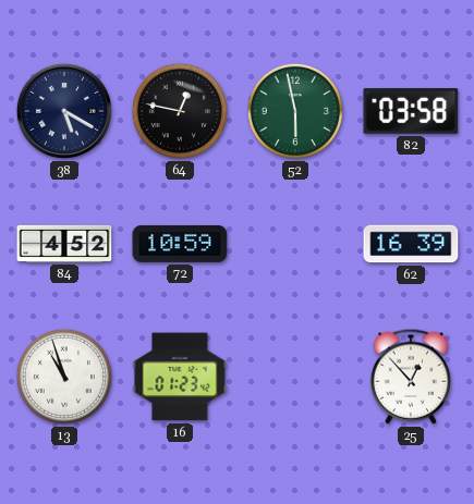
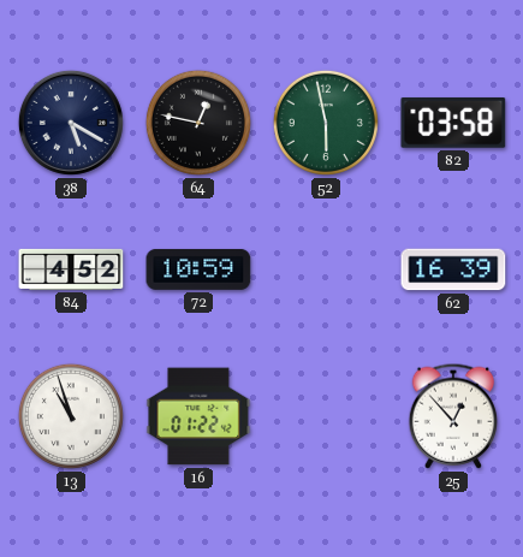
16: 01:23 -> 01:22 (198, 416)
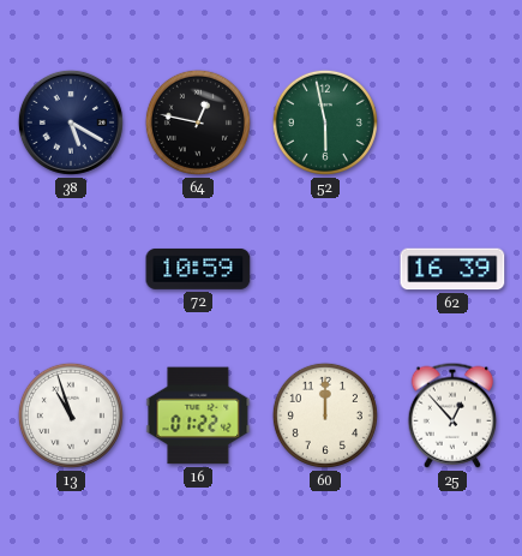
82: 03:58 -> none (453, 123)
84: 4:52 -> none (71, 269)
60: none -> 12:00 (325, 415)
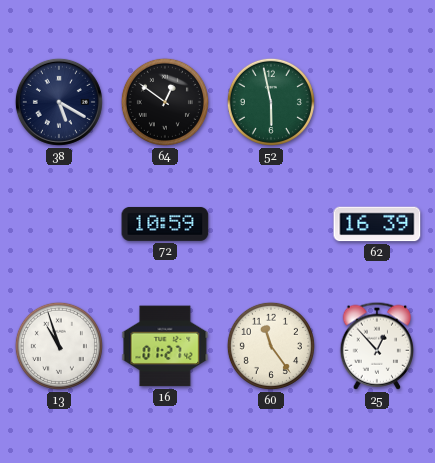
64: 12:47 -> 12:51 (165, 102)
16: 01:22 -> 01:27 (165, 346)
60: 12:00 -> 11:24 (271, 346)
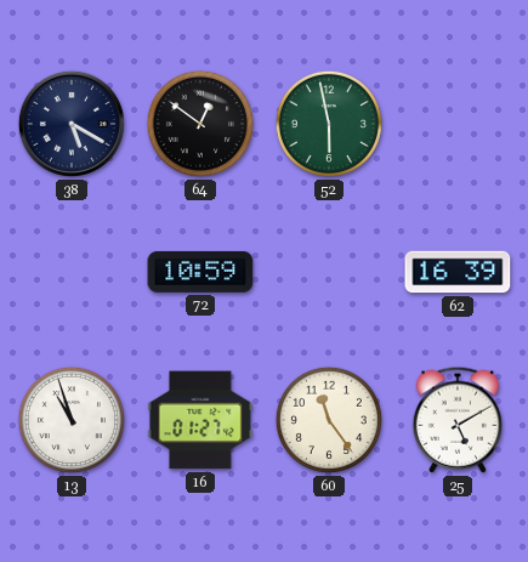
25: 12:53 -> 5:10 (458, 420)
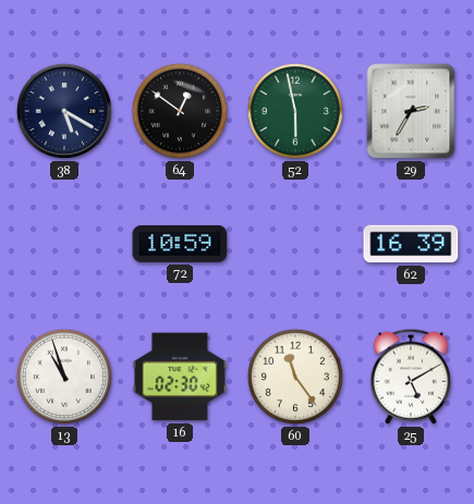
29: none -> 2:35 (411, 111)
16: 01:27 -> 02:30 (180, 377)
